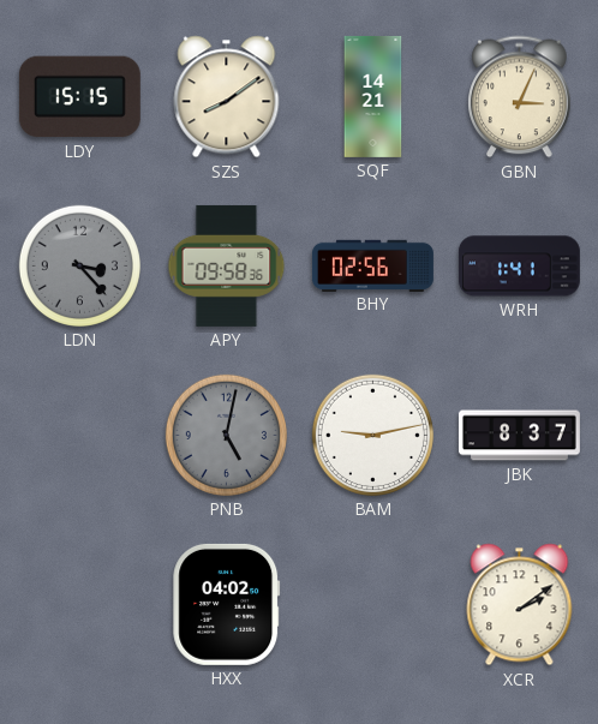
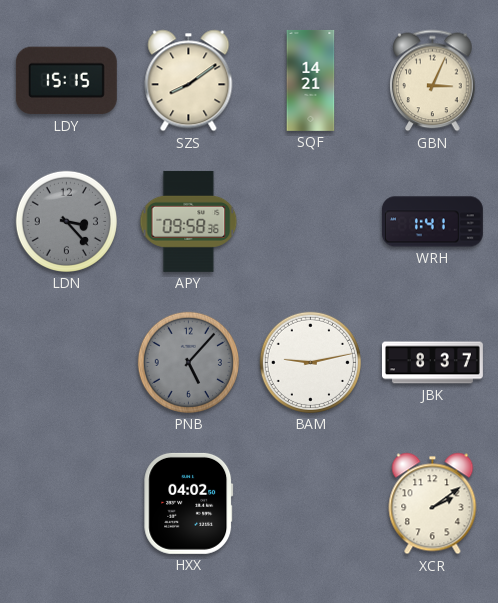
BHY: 02:56 -> none (372, 265)
PNB: 5:02 -> 5:07 (188, 362)
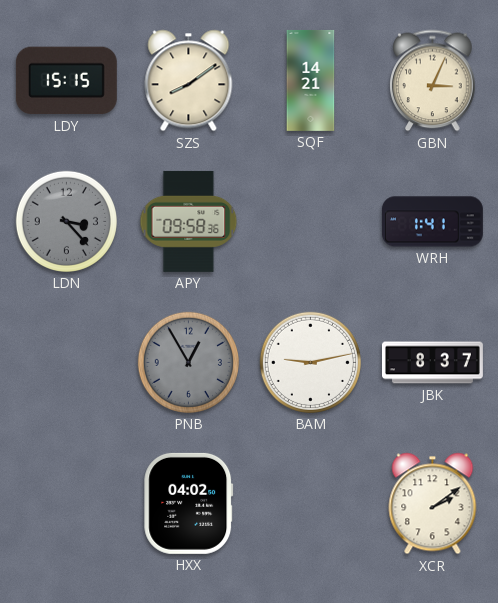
PNB: 5:07 -> 12:55 (188, 362)
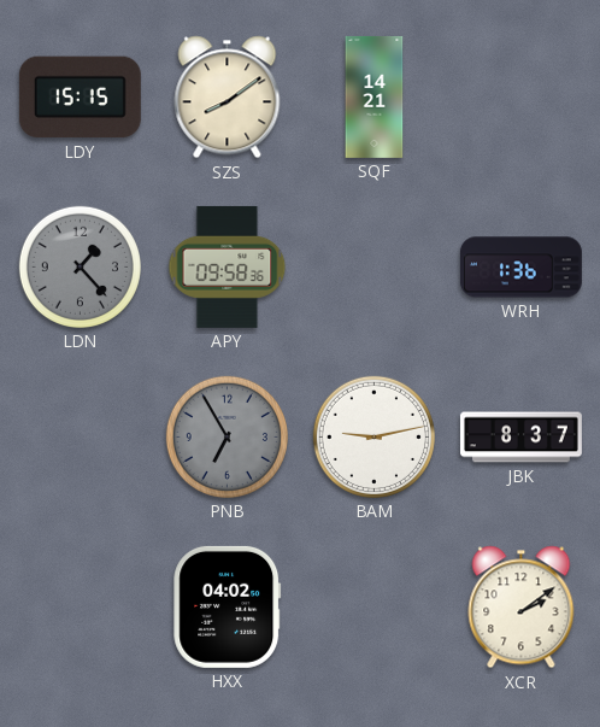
GBN: 3:04 -> none (433, 81)
LDN: 3:23 -> 1:23 (80, 266)
WRH: 1:41 -> 1:36 (520, 268)
PNB: 12:55 -> 6:55 (227, 436)
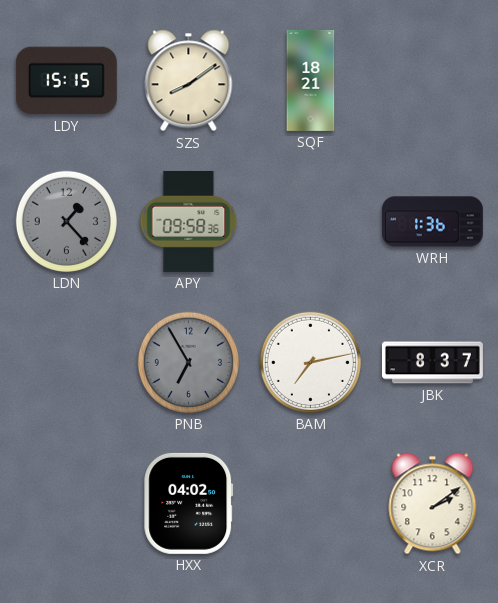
SQF: 14:21 -> 18:21 (311, 80)
BAM: 9:13 -> 7:13 (310, 362)
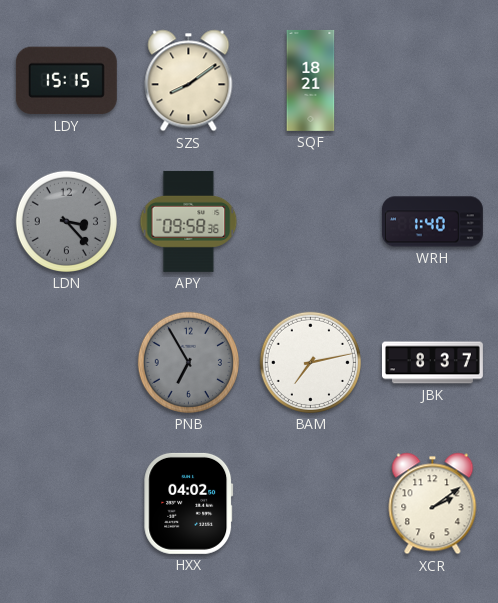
LDN: 1:23 -> 3:23 (66, 221)
WRH: 1:36 -> 1:40 (432, 222)
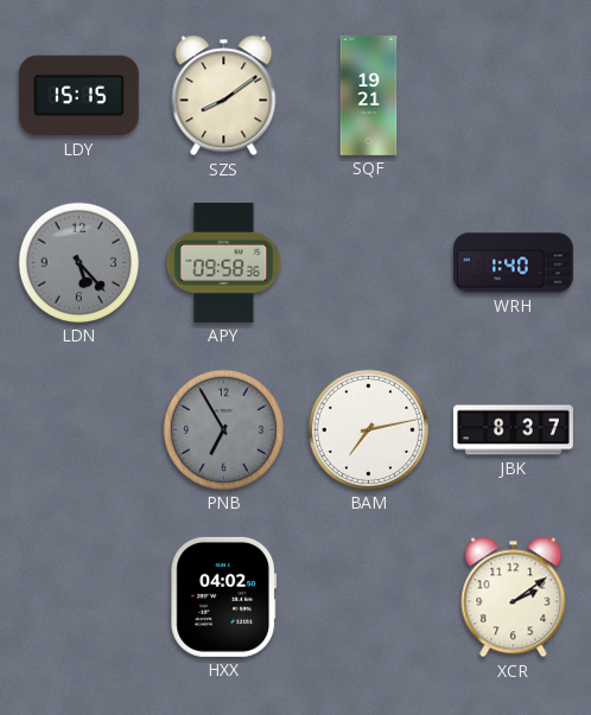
SQF: 18:21 -> 19:21 (369, 95)
LDN: 3:23 -> 5:23 (78, 262)
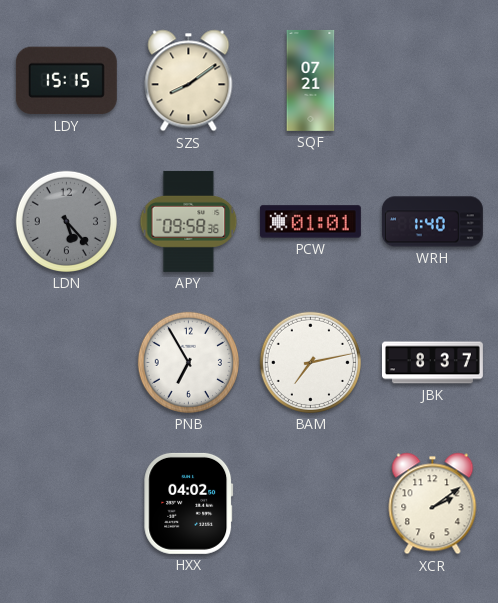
SQF: 19:21 -> 07:21 (311, 80)
PCW: none -> 01:01 (310, 222)
PNB dial: grey -> white (188, 362)
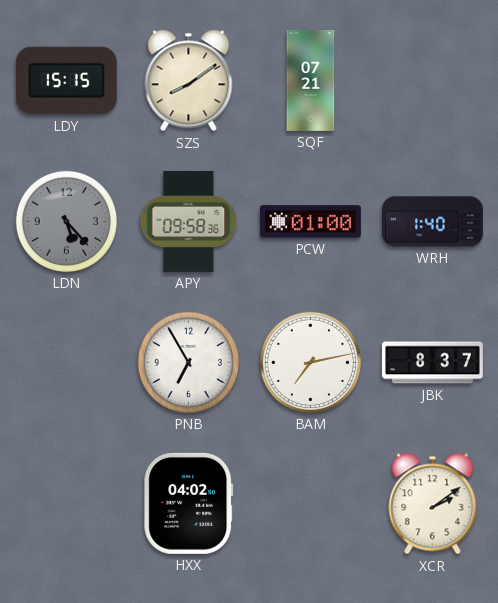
PCW: 01:01 -> 01:00 (310, 222)
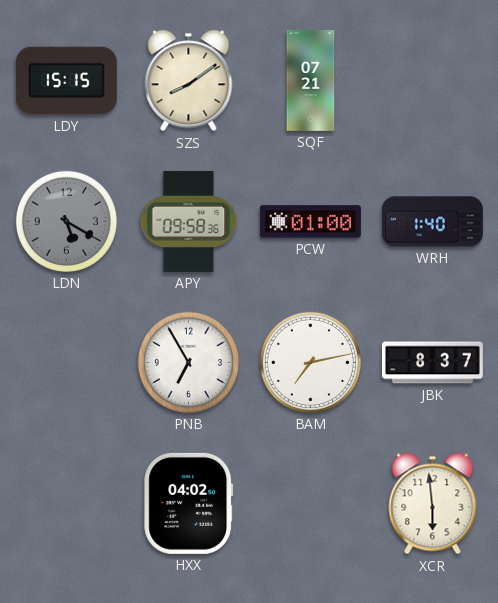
LDN: 5:23 -> 5:20 (66, 221)
XCR: 2:09 -> 5:59 (433, 504)
